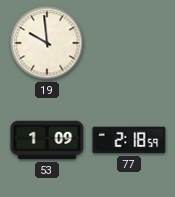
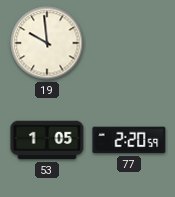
53: 1:09 -> 1:05 (47, 140)
77: 2:18 -> 2:20 (129, 140)
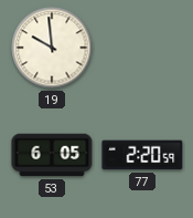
53: 1:05 -> 6:05 (52, 155)
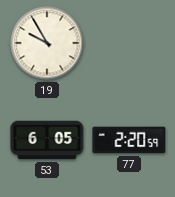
19: 9:59 -> 9:55 (47, 43)
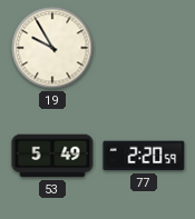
53: 6:05 -> 5:49 (52, 156)
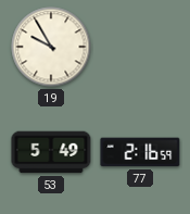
77: 2:20 -> 2:16 (140, 152)
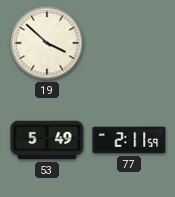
19: 9:55 -> 3:52 (47, 43)
77: 2:16 -> 2:11 (129, 140)
